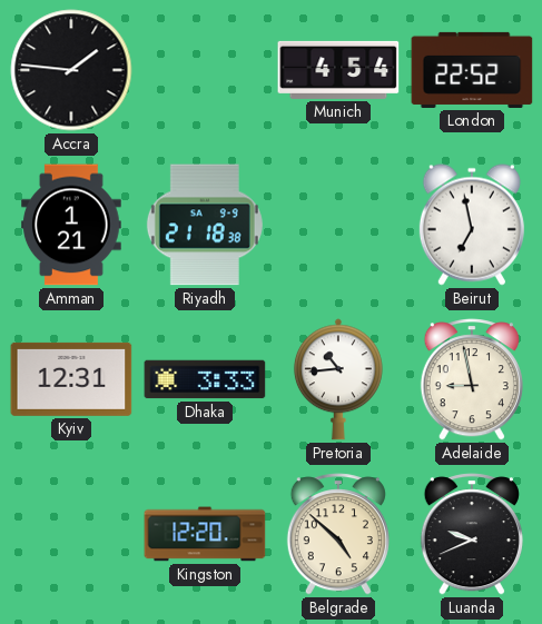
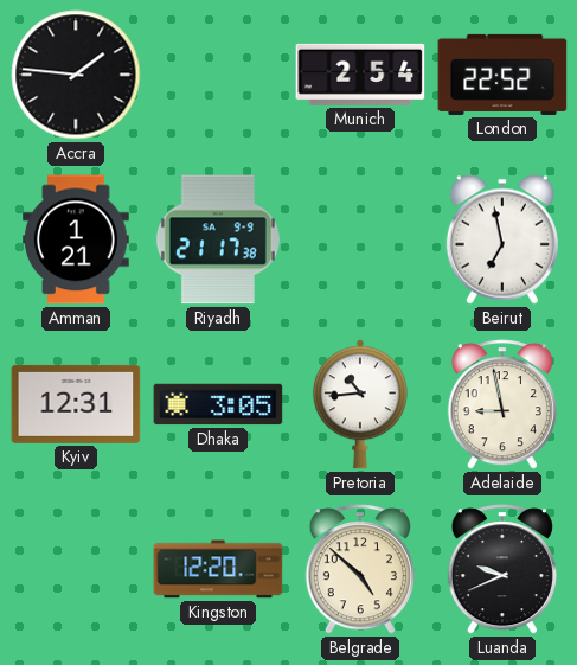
Munich: 4:54 -> 2:54 (360, 75)
Riyadh: 21:18 -> 21:17 (218, 239)
Dhaka: 3:33 -> 3:05 (218, 404)
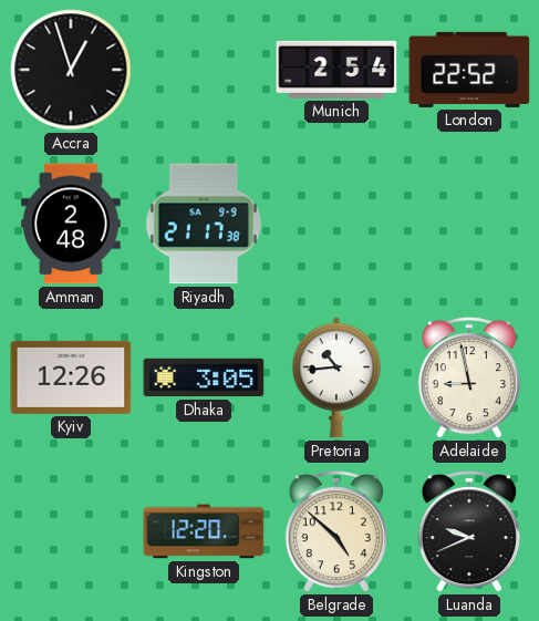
Accra: 1:46 -> 12:57 (71, 70)
Amman: 1:21 -> 2:48 (72, 224)
Beirut: 6:58 -> none (502, 239)
Kyiv: 12:31 -> 12:26 (71, 377)
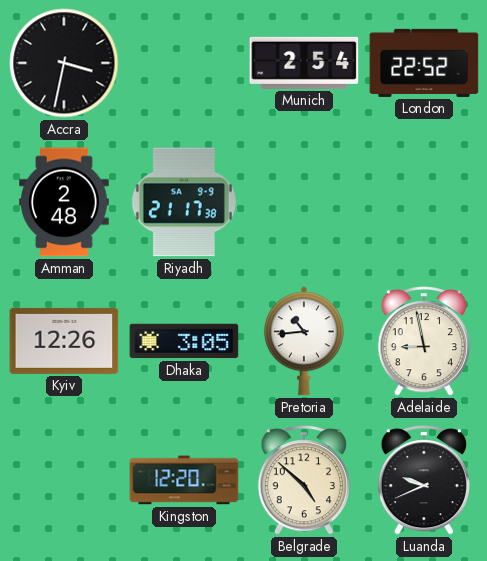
Accra: 12:57 -> 3:32 (64, 63)
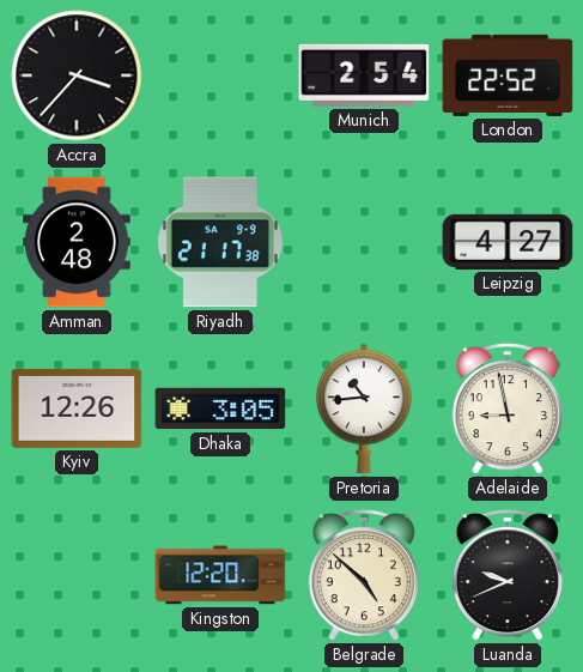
Accra: 3:32 -> 3:37 (77, 75)
Leipzig: none -> 4:27 (508, 242)
